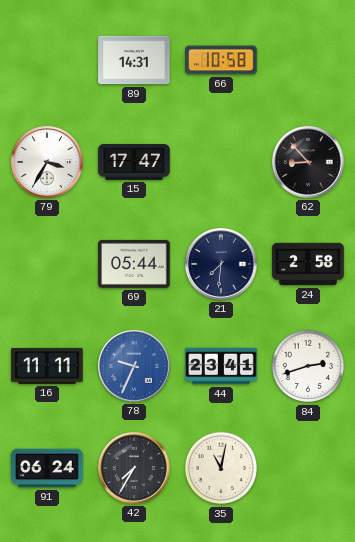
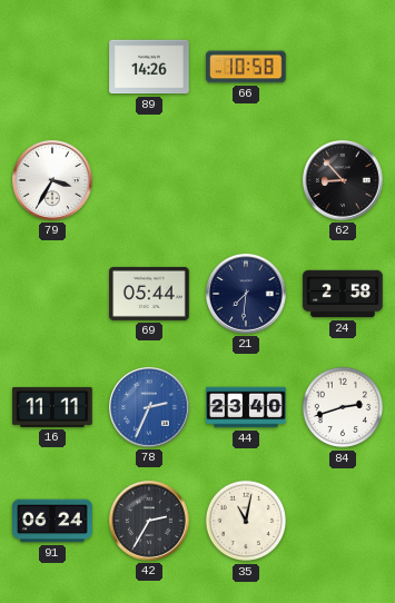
89: 14:31 -> 14:26 (149, 67)
15: 17:47 -> none (134, 163)
78: 9:34 -> 2:34 (149, 408)
44: 23:41 -> 23:40 (246, 407)
42: 7:35 -> 2:35 (149, 522)
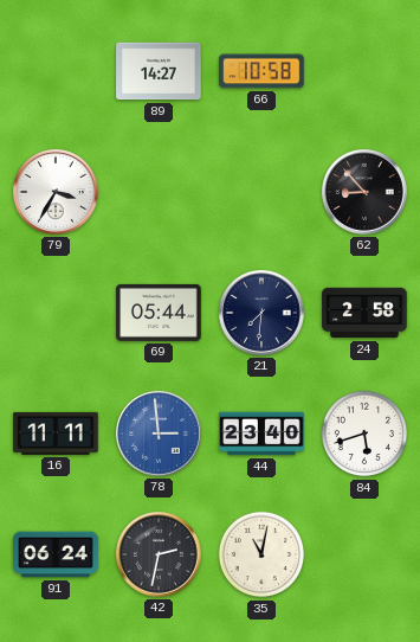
89: 14:26 -> 14:27 (159, 71)
78: 2:34 -> 2:59 (159, 435)
84: 2:42 -> 5:42 (364, 434)
42: 2:35 -> 2:32 (159, 556)
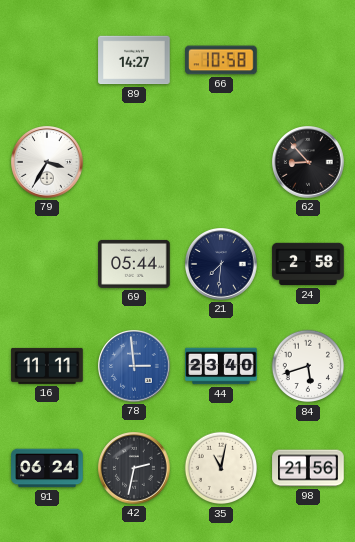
98: none -> 21:56 (308, 468)
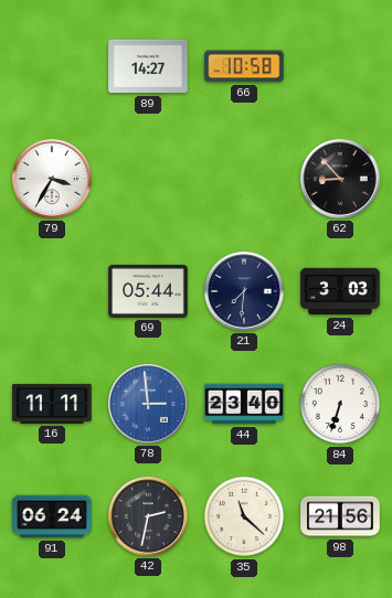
24: 2:58 -> 3:03 (340, 291)
84: 5:42 -> 6:33 (340, 404)
35: 11:02 -> 11:22 (244, 516)
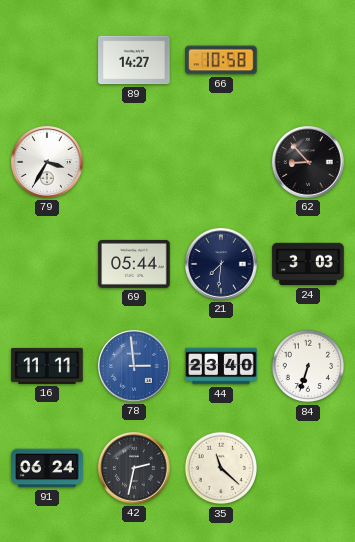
98: 21:56 -> none (340, 516)
